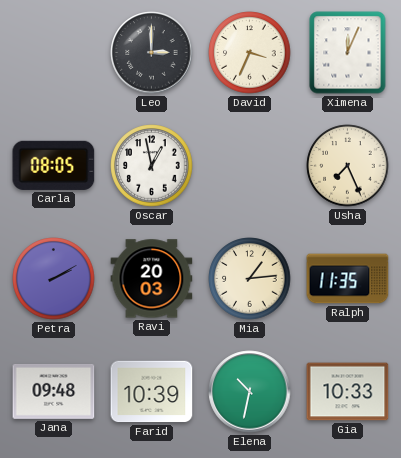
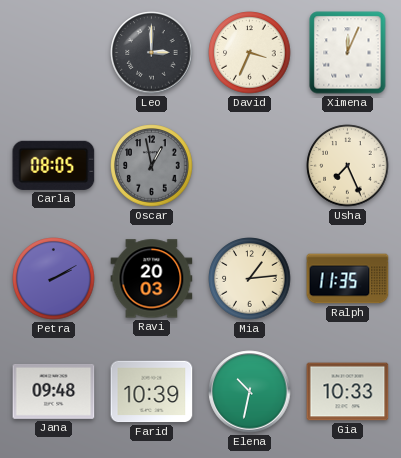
Oscar dial: white -> grey (152, 166)
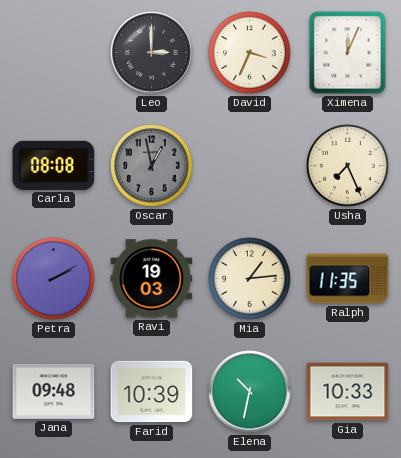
Carla: 08:05 -> 08:08 (54, 165)
Ravi: 20:03 -> 19:03 (152, 279)
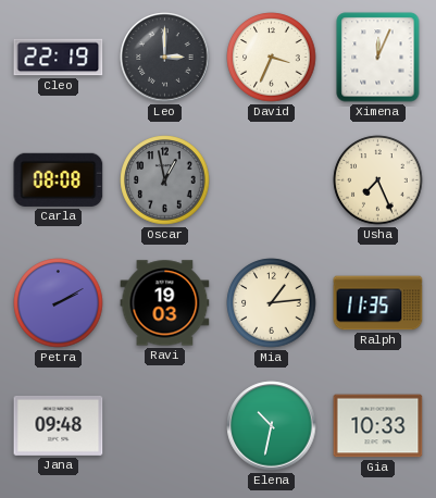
Cleo: none -> 22:19 (59, 58)
Farid: 10:39 -> none (152, 392)
